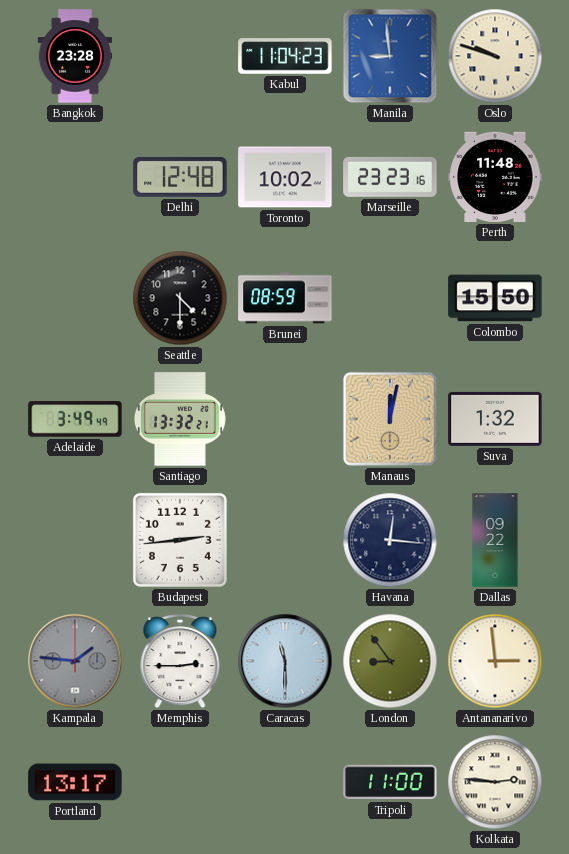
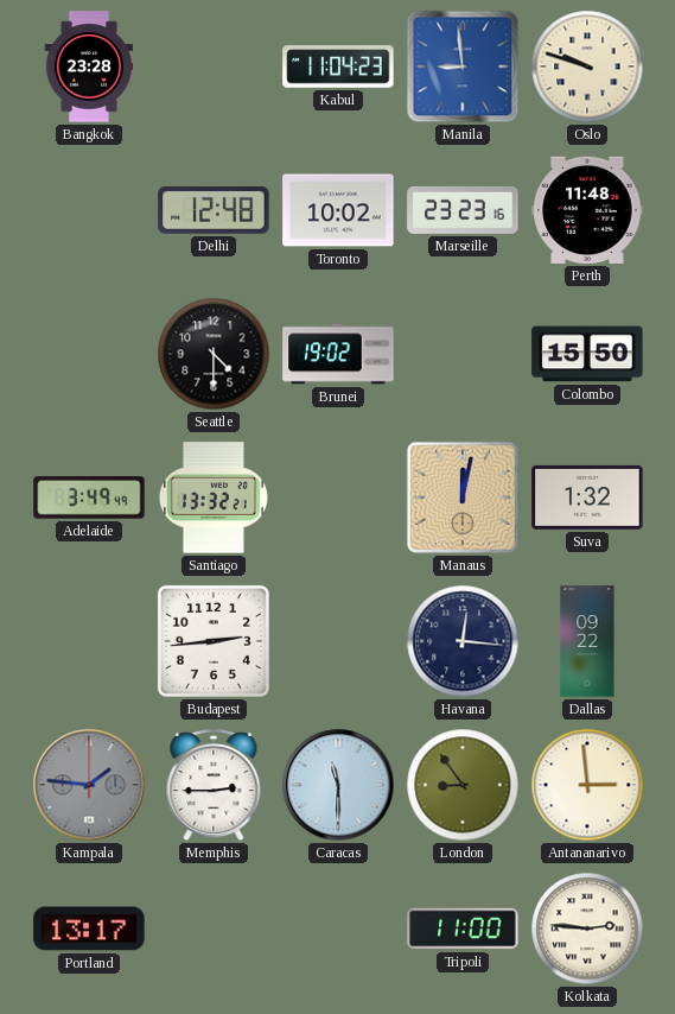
Brunei: 08:59 -> 19:02 (338, 354)
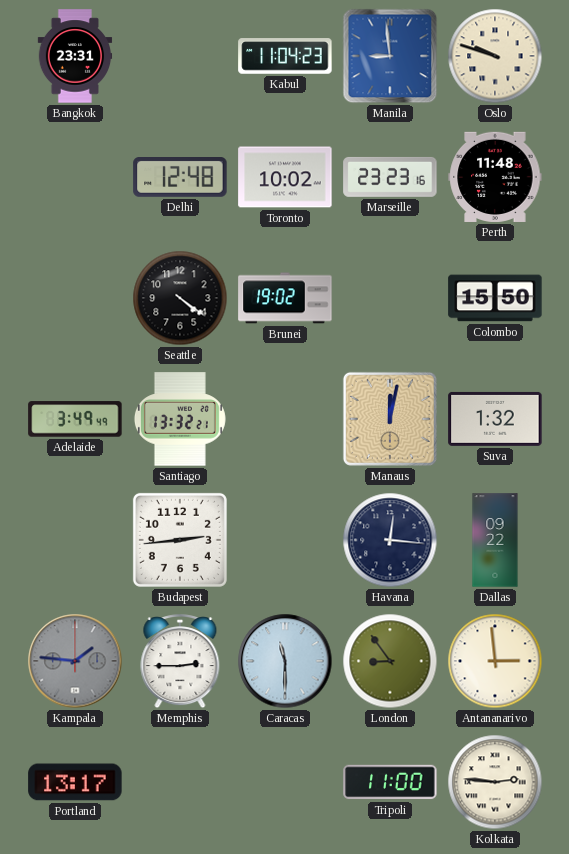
Bangkok: 23:28 -> 23:31 (75, 56)
Seattle: 4:30 -> 4:21 (180, 298)
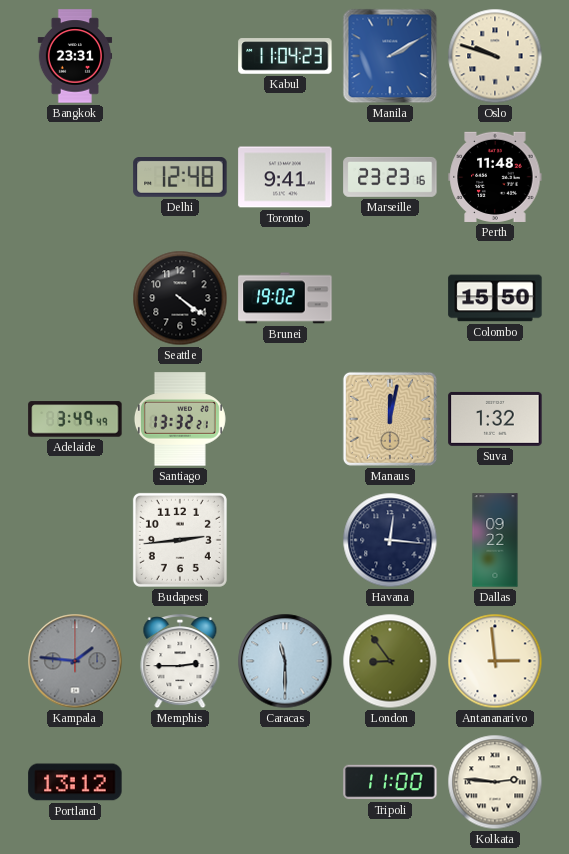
Manila: 8:59 -> 2:10 (390, 56)
Toronto: 10:02 -> 9:41 (285, 177)
Portland: 13:17 -> 13:12 (75, 782)
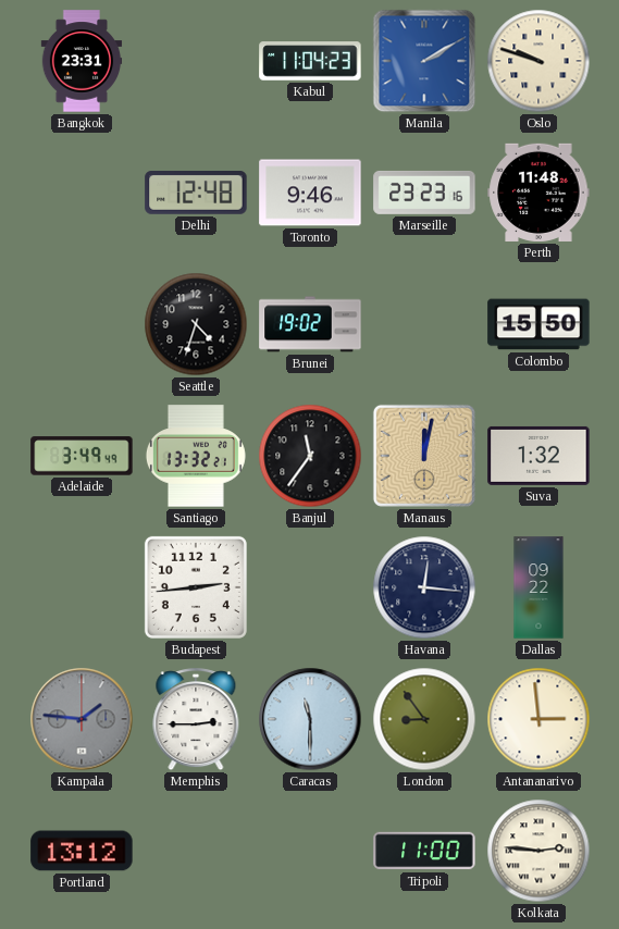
Toronto: 9:41 -> 9:46 (310, 193)
Seattle: 4:21 -> 4:33 (196, 324)
Banjul: none -> 11:36 (310, 456)
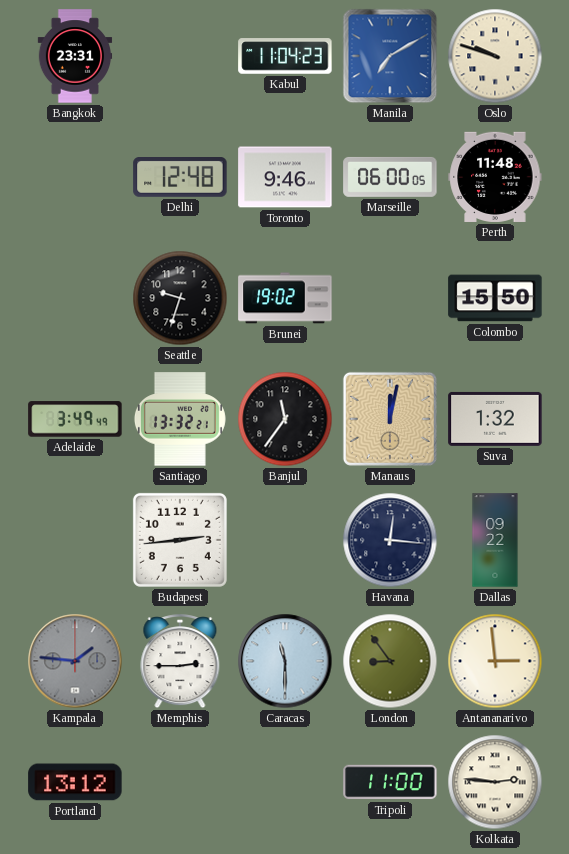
Manila: 2:10 -> 7:10 (390, 56)
Marseille: 23:23 -> 06:00 (390, 177)
Seattle: 4:33 -> 9:33 (180, 298)
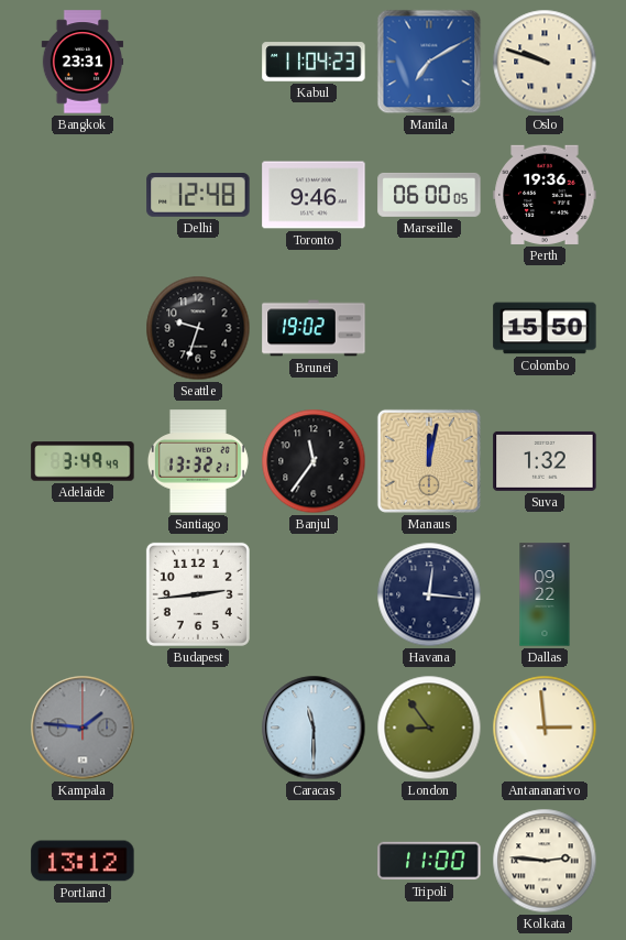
Perth: 11:48 -> 19:36 (545, 195)
Memphis: 2:45 -> none (180, 662)
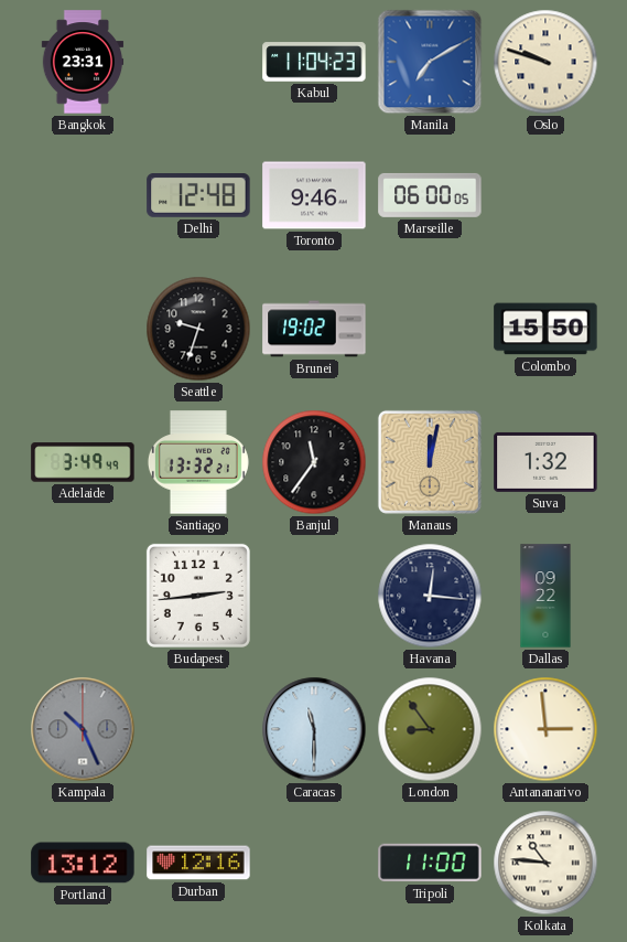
Perth: 19:36 -> none (545, 195)
Kampala: 1:46 -> 10:26 (83, 729)
Durban: none -> 12:16 (198, 863)
Kolkata: 2:46 -> 10:46 (545, 863)
